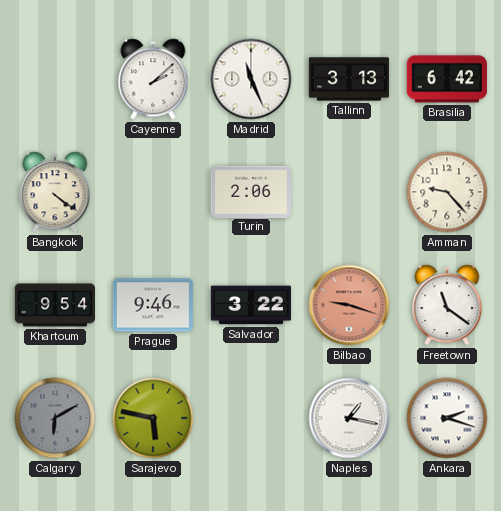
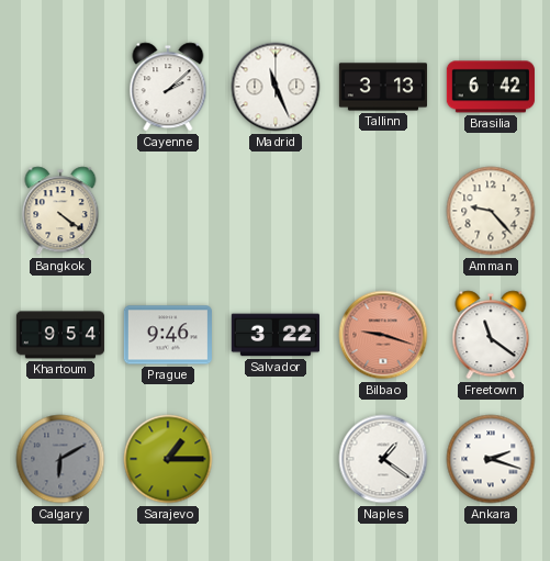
Turin: 2:06 -> none (251, 191)
Sarajevo: 5:47 -> 1:15 (168, 459)
Naples: 1:17 -> 1:21 (383, 459)
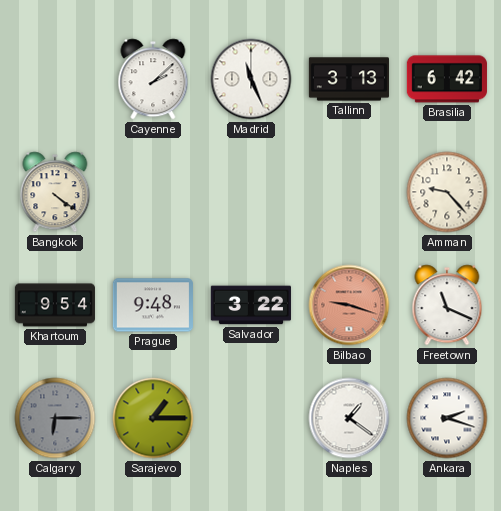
Prague: 9:46 -> 9:48 (153, 305)
Freetown: 11:21 -> 11:19 (447, 305)
Calgary: 6:10 -> 6:15 (55, 418)
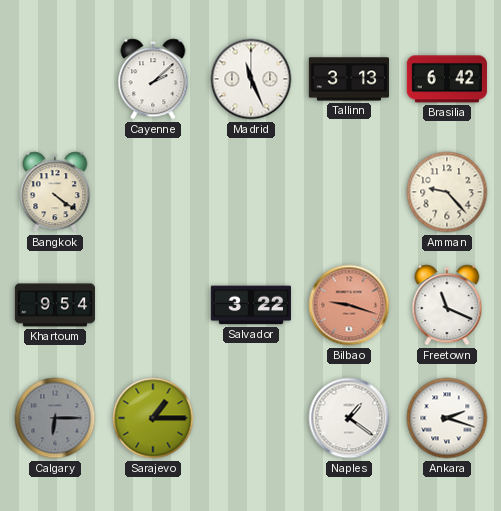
Prague: 9:48 -> none (153, 305)
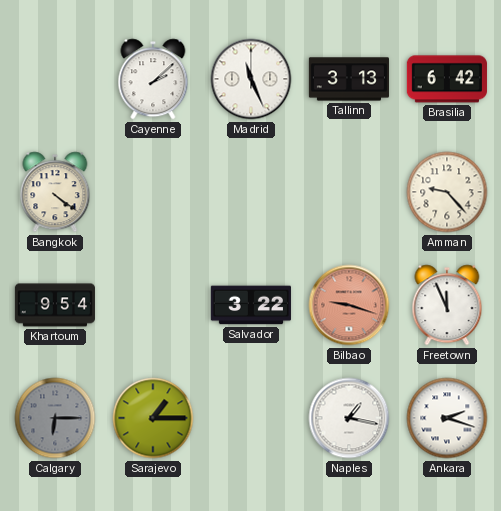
Freetown: 11:19 -> 11:56 (447, 305)
Naples: 1:21 -> 1:17 (349, 418)
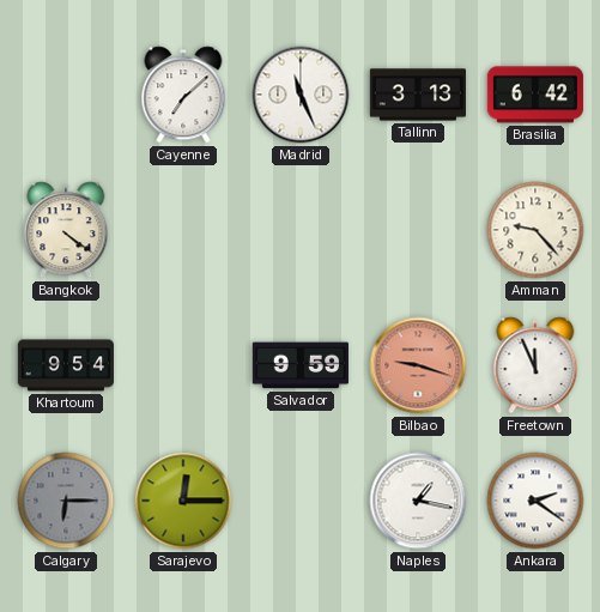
Cayenne: 2:08 -> 7:08 (183, 95)
Salvador: 3:22 -> 9:59 (301, 365)
Sarajevo: 1:15 -> 12:15 (183, 501)
Ankara: 2:18 -> 2:21 (535, 501)
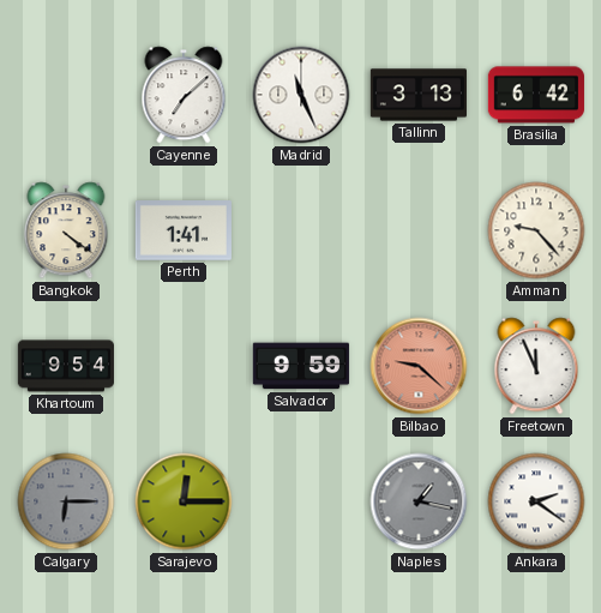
Perth: none -> 1:41 (184, 230)
Bilbao: 9:18 -> 9:22 (419, 366)
Naples dial: white -> grey (419, 501)
